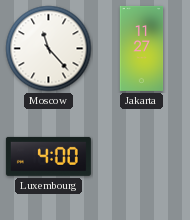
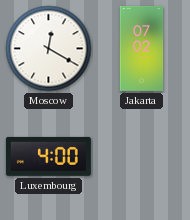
Moscow: 11:23 -> 12:20 (49, 49)
Jakarta: 11:27 -> 07:02 (142, 48)
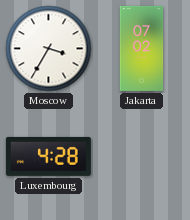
Moscow: 12:20 -> 3:35 (49, 49)
Luxembourg: 4:00 -> 4:28 (48, 156)
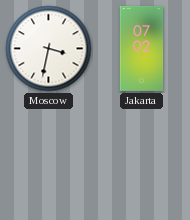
Moscow: 3:35 -> 3:32 (49, 49)
Luxembourg: 4:28 -> none (48, 156)
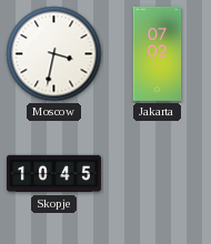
Skopje: none -> 10:45 (53, 174)
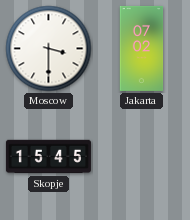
Moscow: 3:32 -> 3:30 (49, 49)
Skopje: 10:45 -> 15:45 (48, 157)
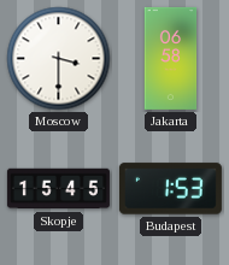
Jakarta: 07:02 -> 06:58 (171, 58)
Budapest: none -> 1:53 (170, 189)
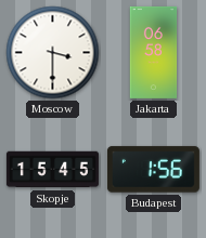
Budapest: 1:53 -> 1:56 (153, 170)
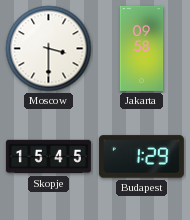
Jakarta: 06:58 -> 09:58 (142, 48)
Budapest: 1:56 -> 1:29 (141, 157)
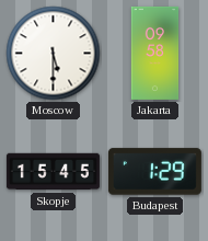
Moscow: 3:30 -> 5:30 (54, 54)
